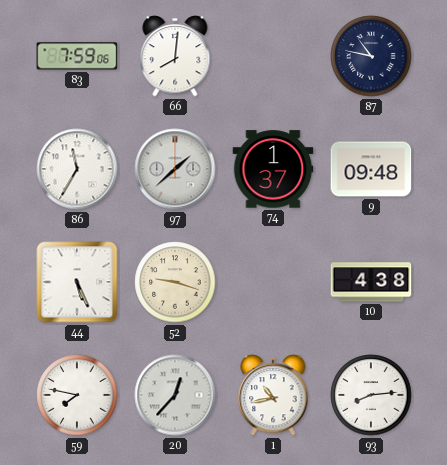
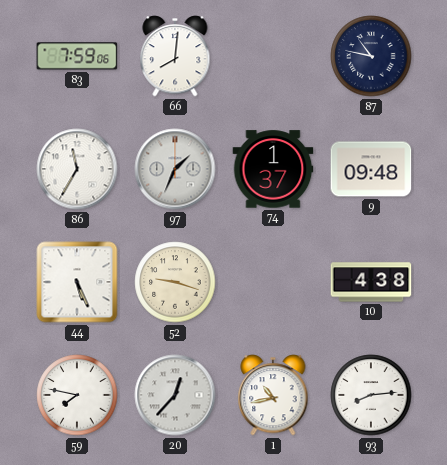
97: 1:38 -> 1:34 (175, 169)
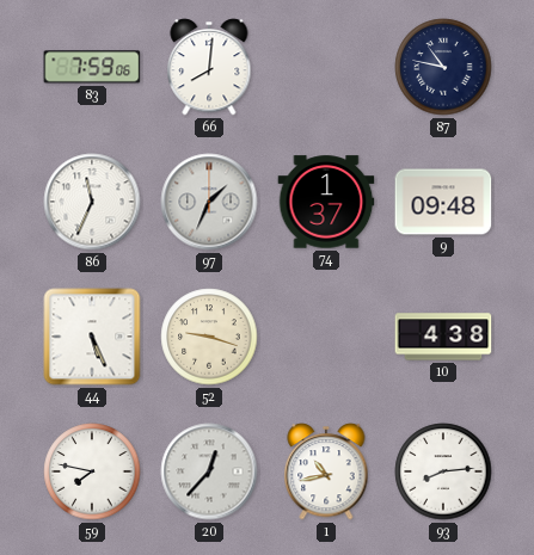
86: 11:35 -> 11:34 (92, 202)
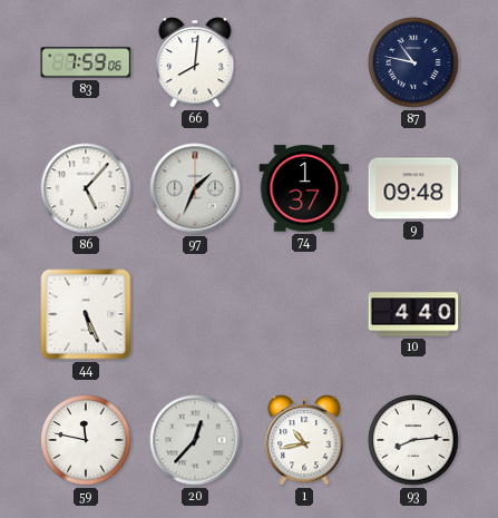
86: 11:34 -> 5:07 (86, 188)
52: 9:18 -> none (209, 337)
10: 4:38 -> 4:40 (413, 314)
59: 7:47 -> 11:47 (86, 440)
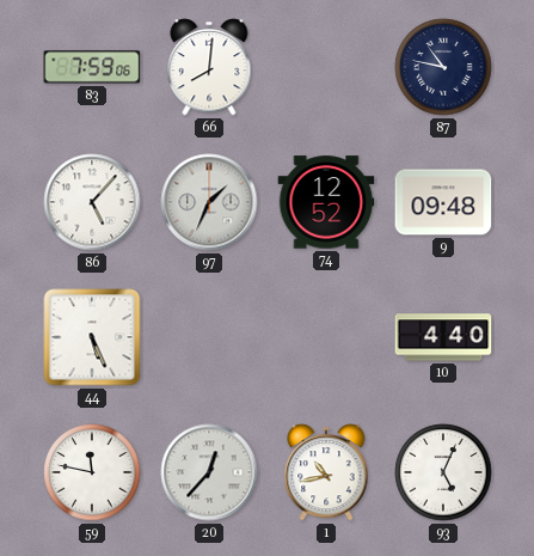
74: 1:37 -> 12:52 (326, 202)
93: 8:14 -> 5:04 (443, 472)
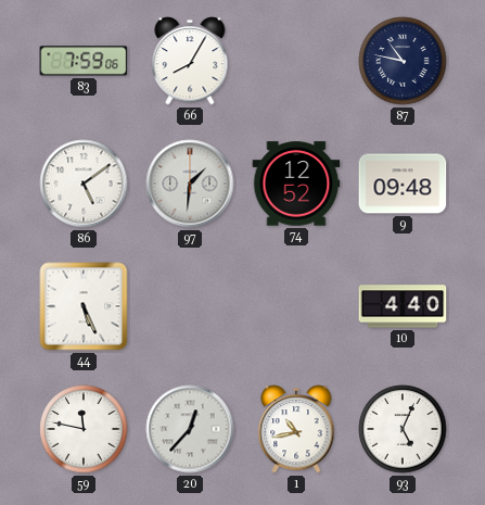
66: 8:01 -> 8:05 (190, 61)
86: 5:07 -> 5:09 (84, 184)
97: 1:34 -> 1:31 (190, 184)
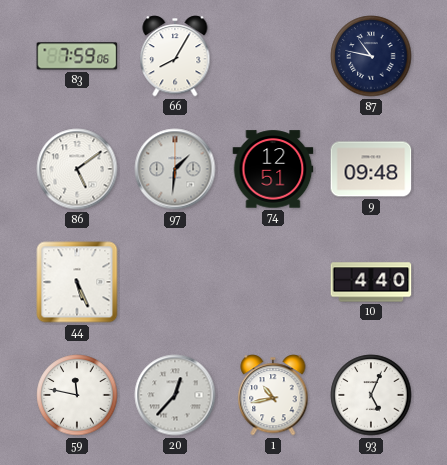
74: 12:52 -> 12:51 (273, 169)
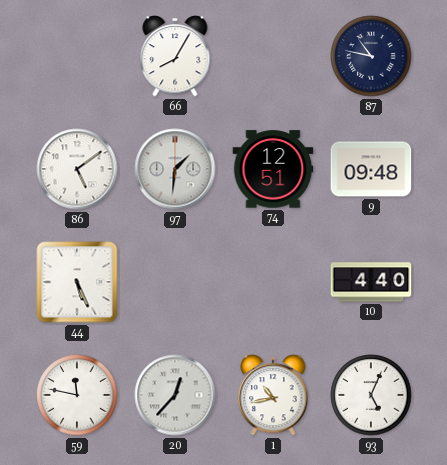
83: 7:59 -> none (77, 56)
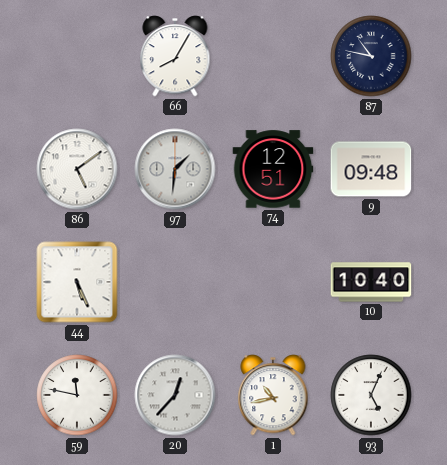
10: 4:40 -> 10:40 (371, 282)
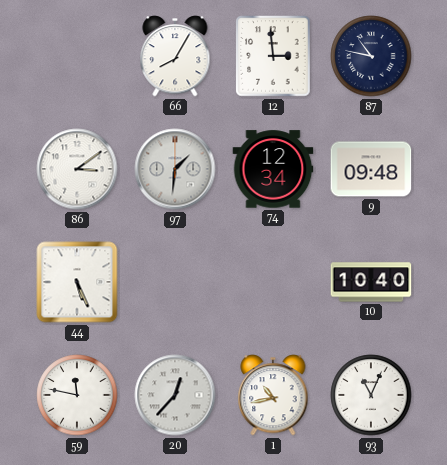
12: none -> 2:59 (273, 56)
86: 5:09 -> 3:09 (77, 169)
74: 12:51 -> 12:34 (273, 169)
93: 5:04 -> 11:04 (371, 395)
